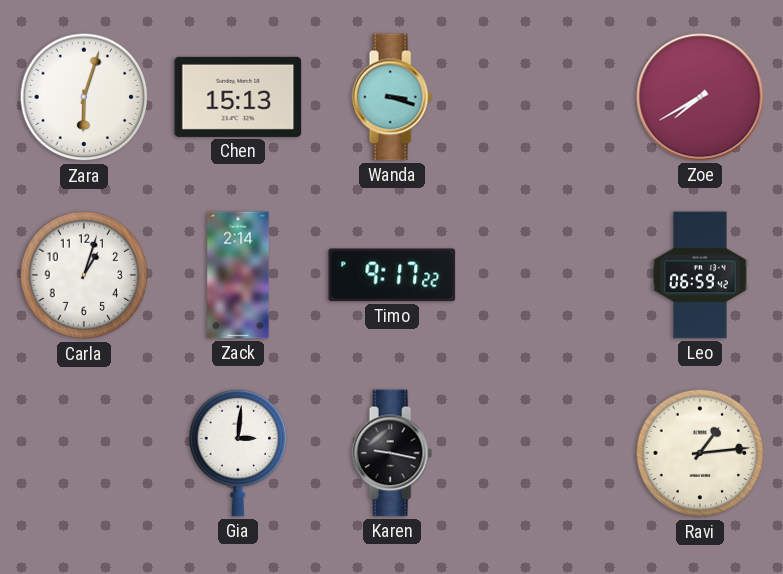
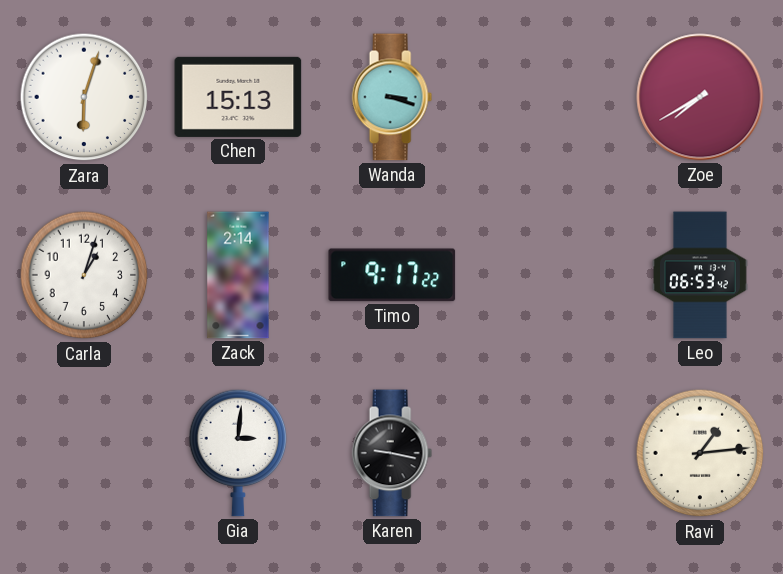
Leo: 06:59 -> 06:53 (700, 275)
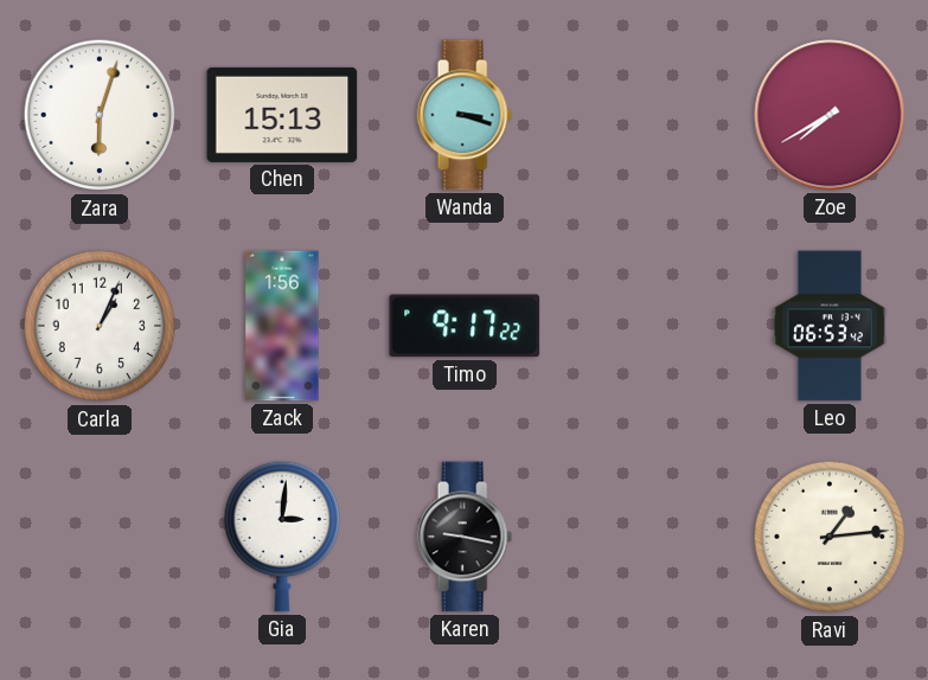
Carla: 1:03 -> 1:04 (100, 326)
Zack: 2:14 -> 1:56 (282, 326)
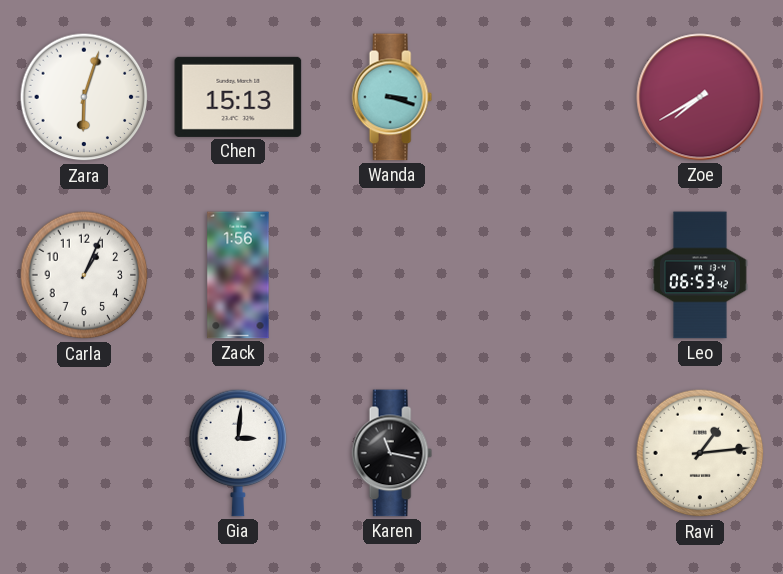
Timo: 9:17 -> none (465, 326)
Karen: 9:17 -> 11:17 (392, 453)
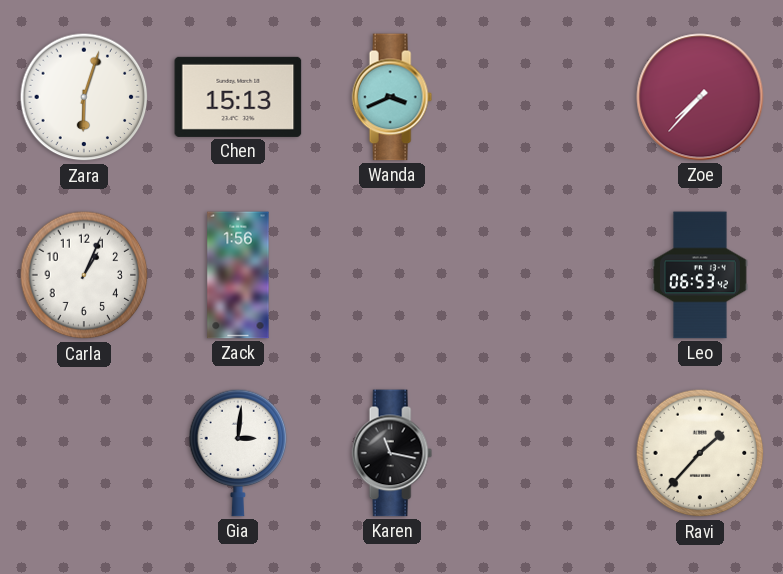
Wanda: 3:18 -> 3:41 (392, 97)
Zoe: 7:40 -> 7:37 (700, 97)
Ravi: 1:14 -> 1:37 (700, 453)
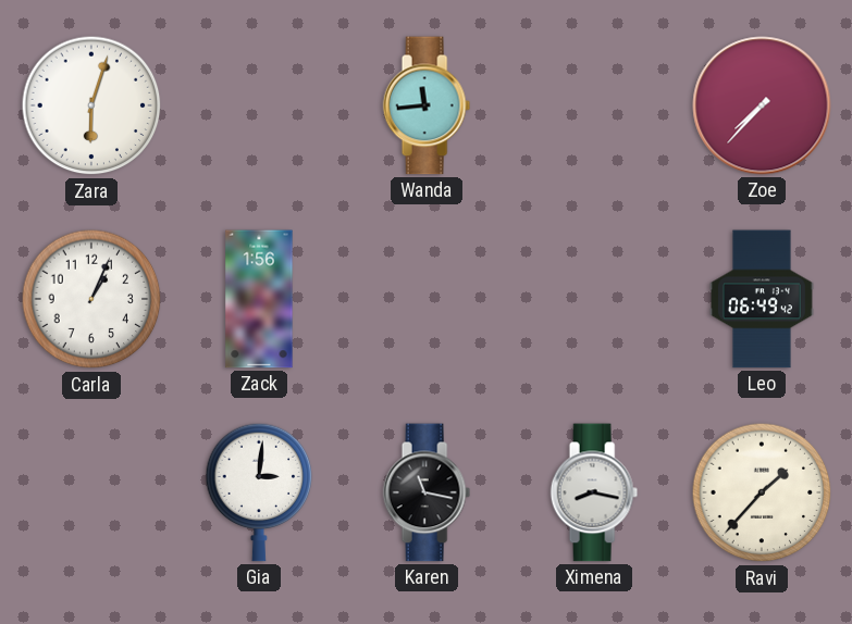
Chen: 15:13 -> none (238, 97)
Wanda: 3:41 -> 11:44 (427, 105)
Leo: 06:53 -> 06:49 (762, 299)
Ximena: none -> 8:17 (594, 492)
